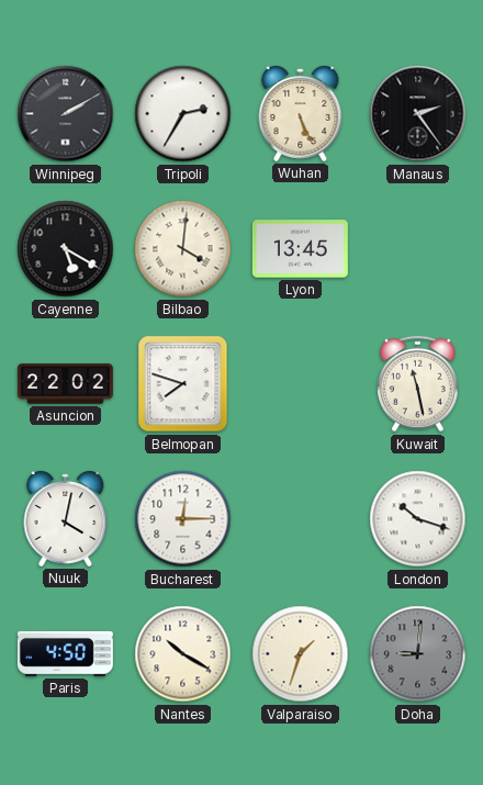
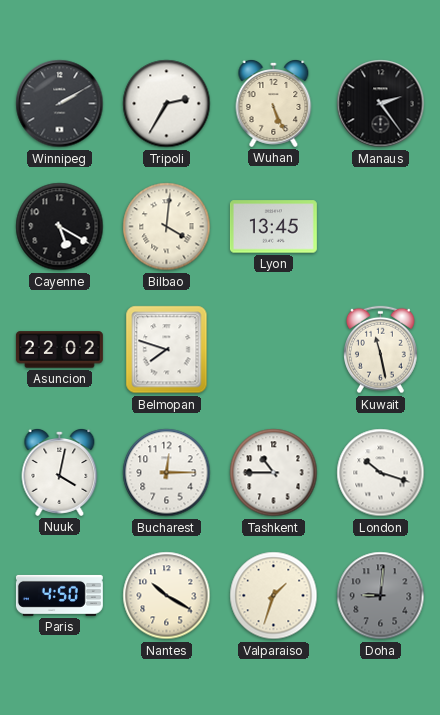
Tashkent: none -> 10:45 (274, 473)
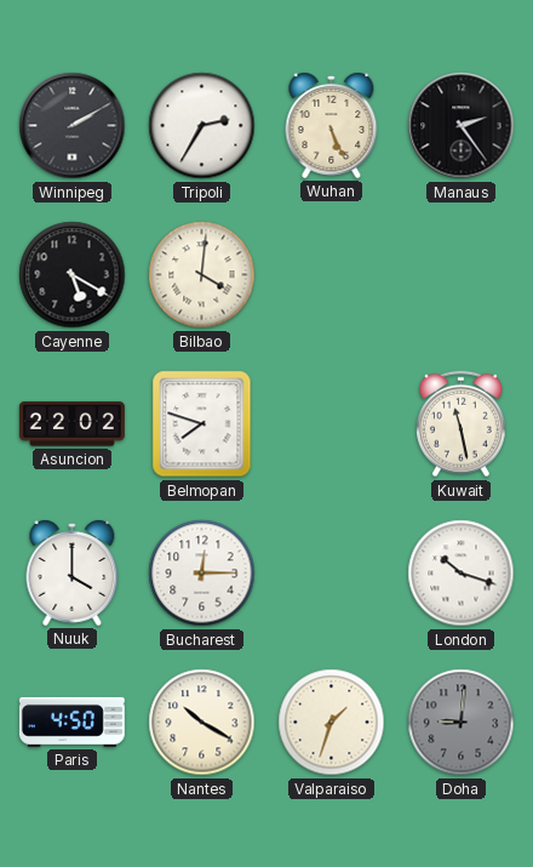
Lyon: 13:45 -> none (273, 227)
Nuuk: 4:02 -> 4:00 (73, 572)
Tashkent: 10:45 -> none (274, 473)
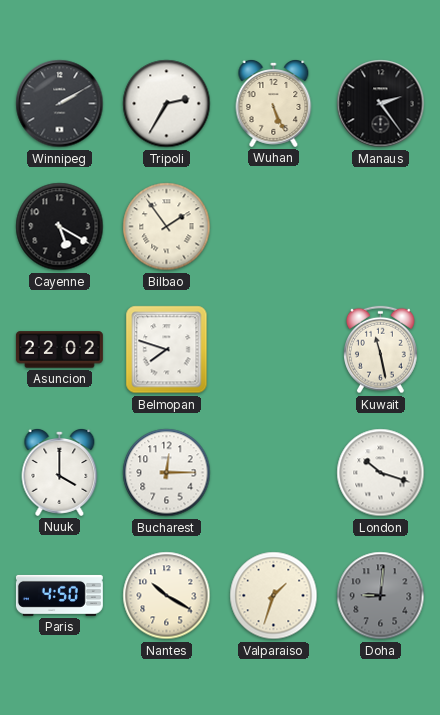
Bilbao: 4:01 -> 1:54 (167, 227)
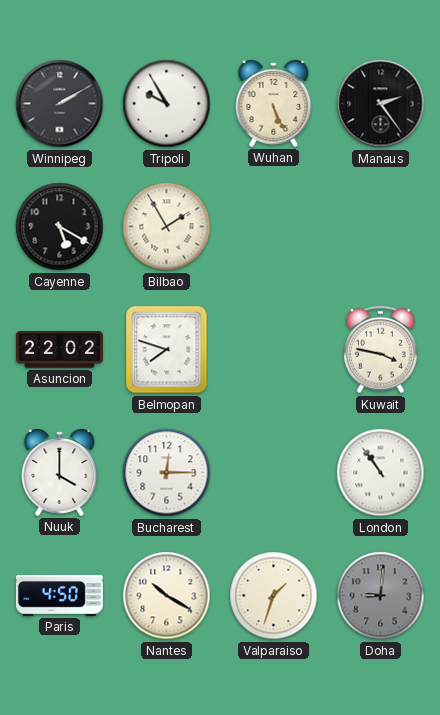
Tripoli: 2:35 -> 9:55 (167, 104)
Bilbao: 1:54 -> 1:55 (167, 227)
Kuwait: 11:28 -> 3:47 (381, 350)
London: 10:18 -> 10:54 (381, 473)
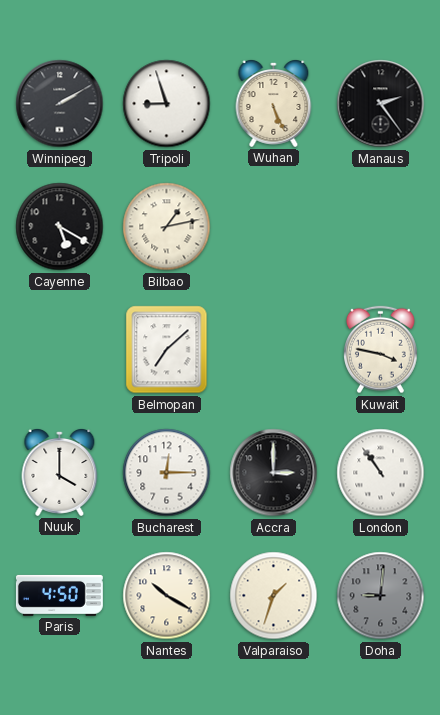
Tripoli: 9:55 -> 8:57 (167, 104)
Bilbao: 1:55 -> 1:13 (167, 227)
Asuncion: 22:02 -> none (59, 350)
Belmopan: 7:48 -> 7:08 (167, 350)
Accra: none -> 3:00 (274, 473)
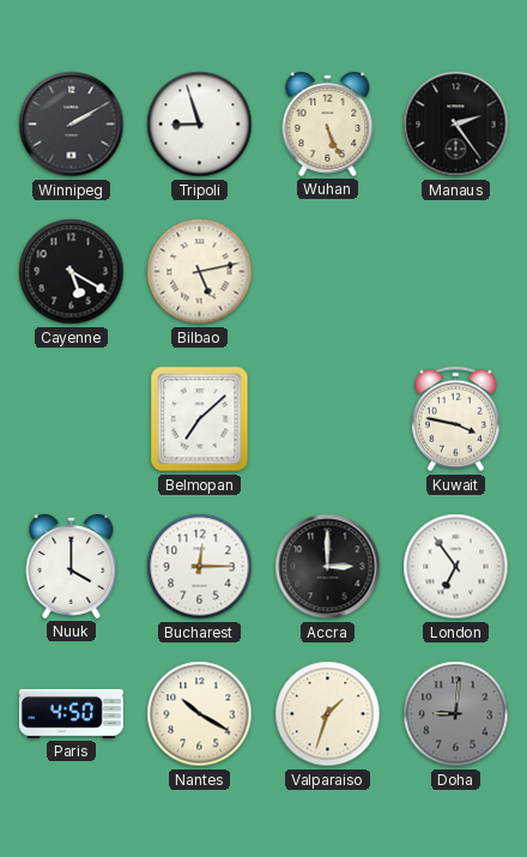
Bilbao: 1:13 -> 5:13 (200, 272)
London: 10:54 -> 6:54 (456, 567)
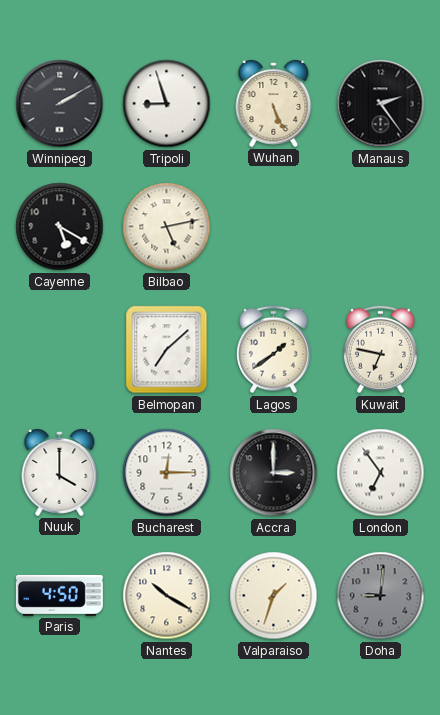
Lagos: none -> 1:39 (274, 350)
Kuwait: 3:47 -> 6:47 (381, 350)
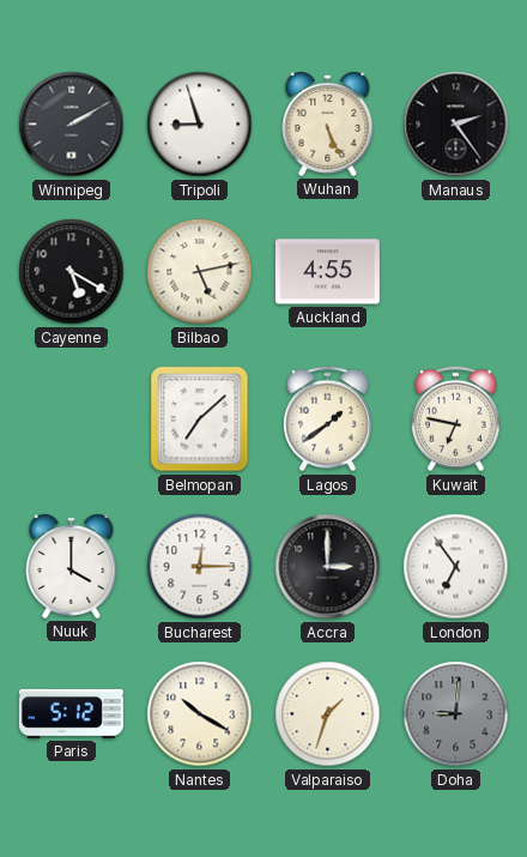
Auckland: none -> 4:55 (327, 272)
Paris: 4:50 -> 5:12 (71, 713)
